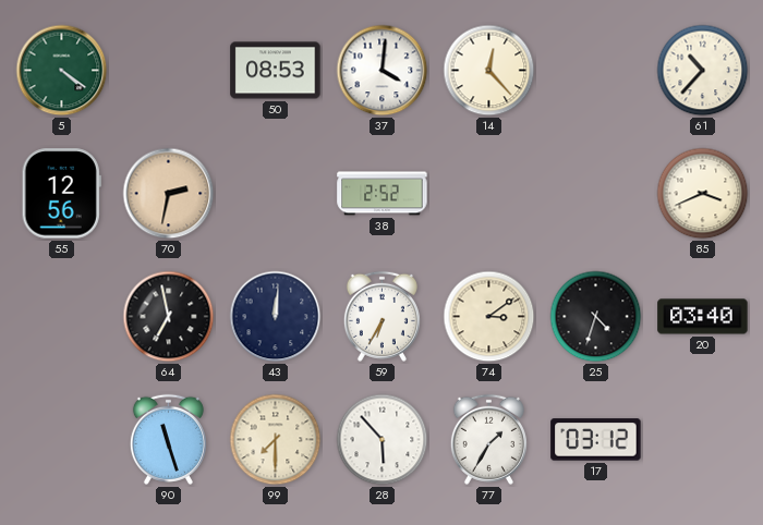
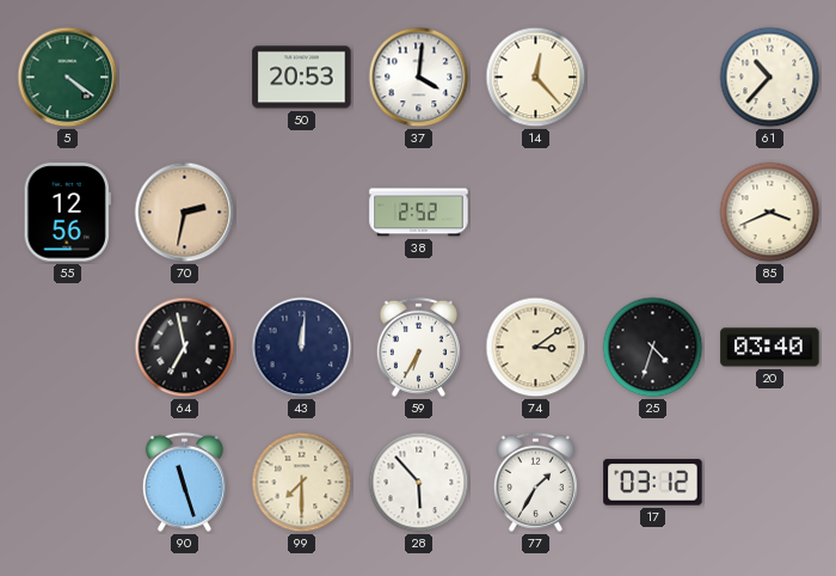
50: 08:53 -> 20:53 (302, 78)
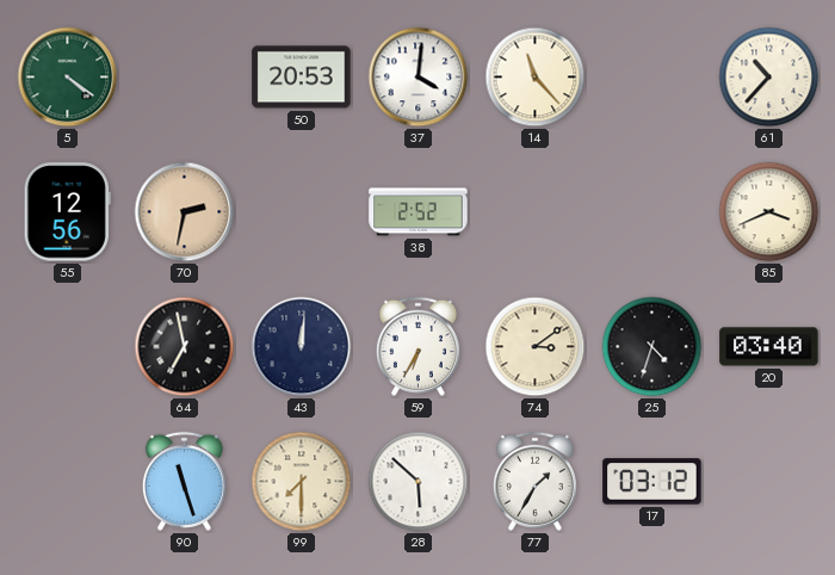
14: 12:23 -> 11:23 (536, 78)
28: 5:53 -> 5:52 (419, 482)
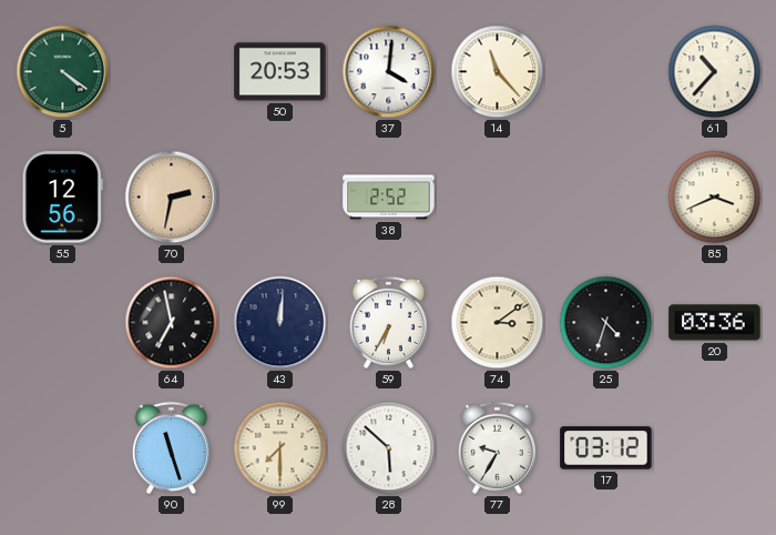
20: 03:40 -> 03:36 (715, 323)
77: 1:35 -> 9:35 (497, 447)
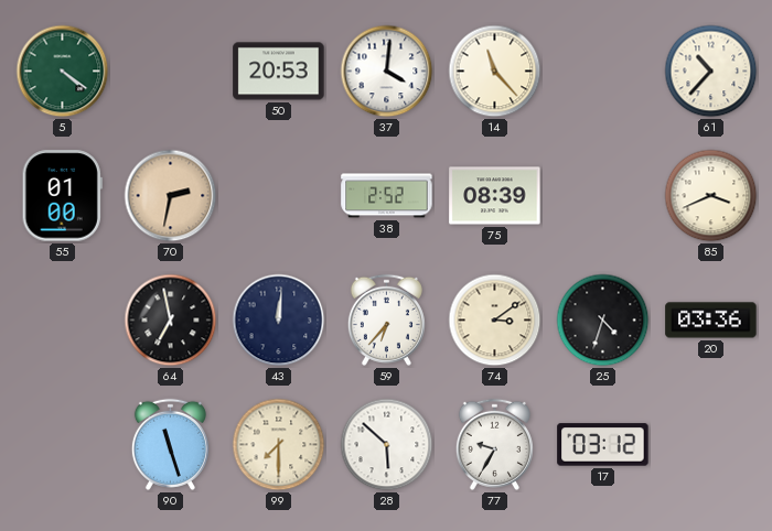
55: 12:56 -> 01:00 (62, 196)
75: none -> 08:39 (495, 196)
59: 6:35 -> 6:37 (386, 319)
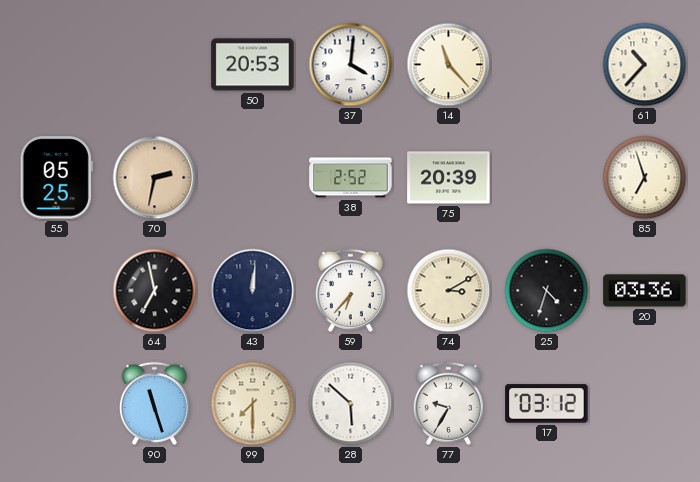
5: 4:21 -> none (63, 72)
55: 01:00 -> 05:25 (56, 178)
75: 08:39 -> 20:39 (449, 178)
85: 3:41 -> 6:57 (645, 178)
74: 3:09 -> 3:10 (449, 291)
